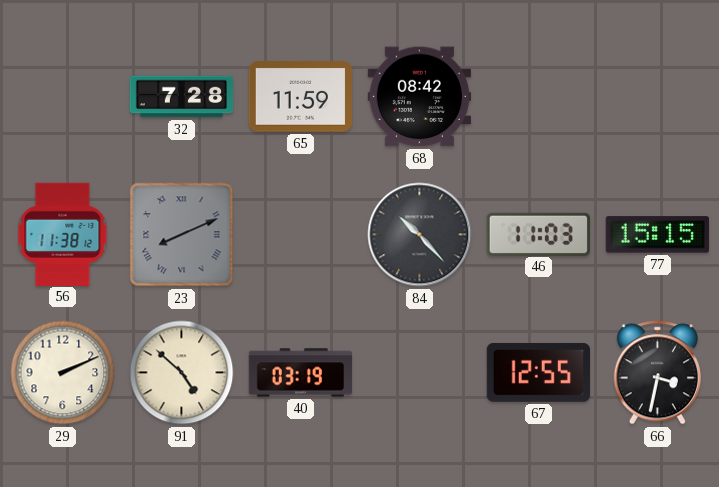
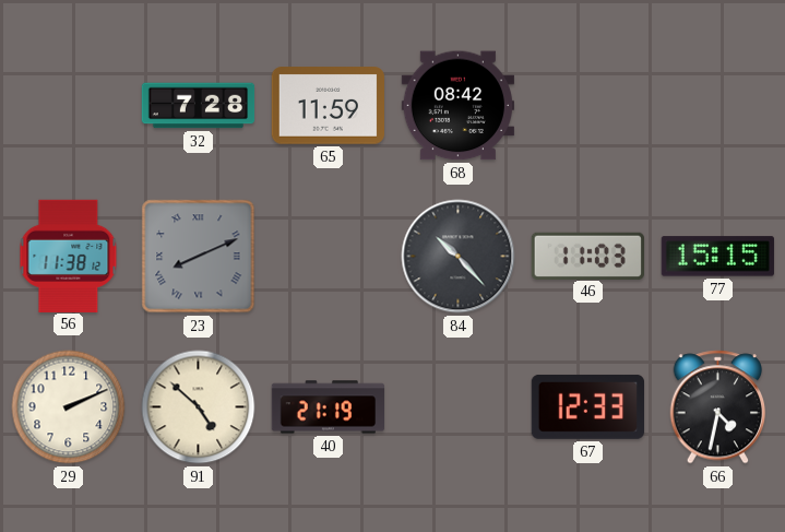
40: 03:19 -> 21:19 (329, 407)
67: 12:55 -> 12:33 (587, 406)
66: 3:32 -> 4:32 (718, 407)
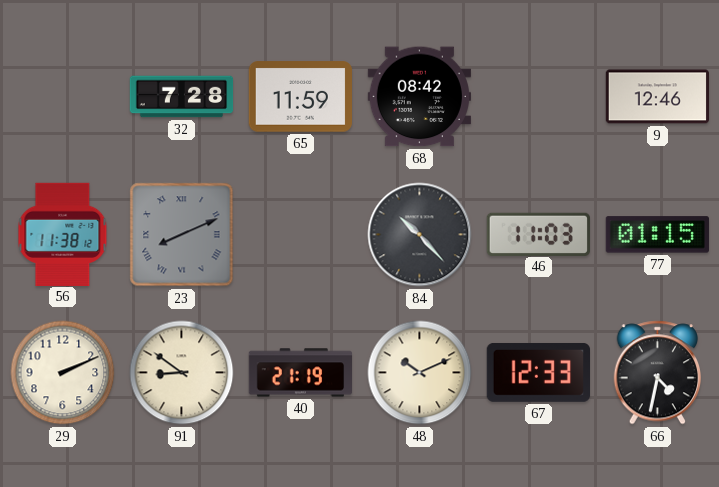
9: none -> 12:46 (657, 97)
77: 15:15 -> 01:15 (657, 235)
91: 4:52 -> 8:51 (182, 373)
48: none -> 10:11 (420, 373)
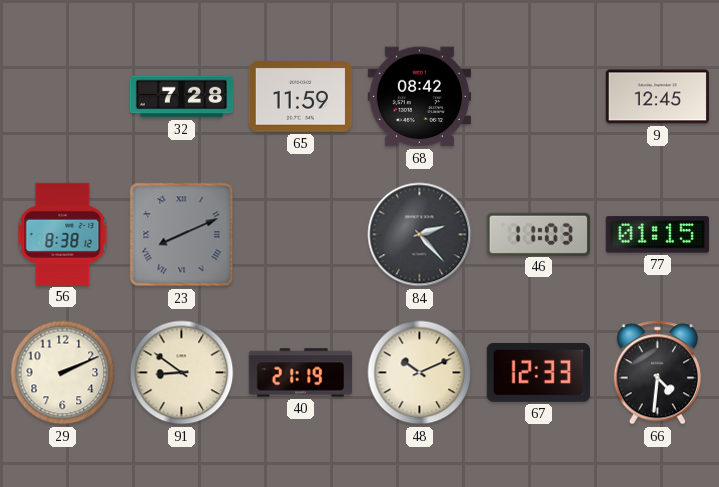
9: 12:46 -> 12:45 (657, 97)
56: 11:38 -> 8:38 (63, 234)
84: 10:23 -> 2:23 (420, 235)
66: 4:32 -> 4:31 (658, 373)
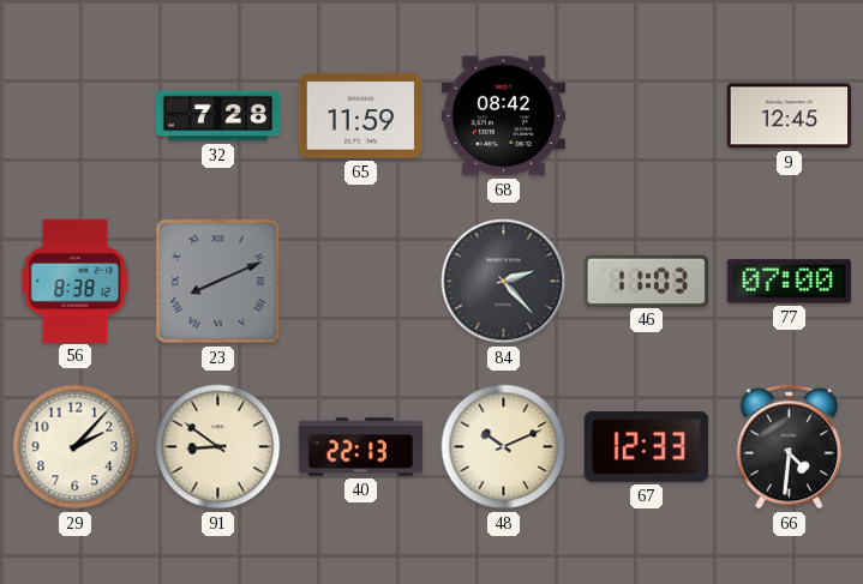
77: 01:15 -> 07:00 (789, 282)
29: 2:11 -> 2:07 (76, 447)
40: 21:19 -> 22:13 (361, 447)
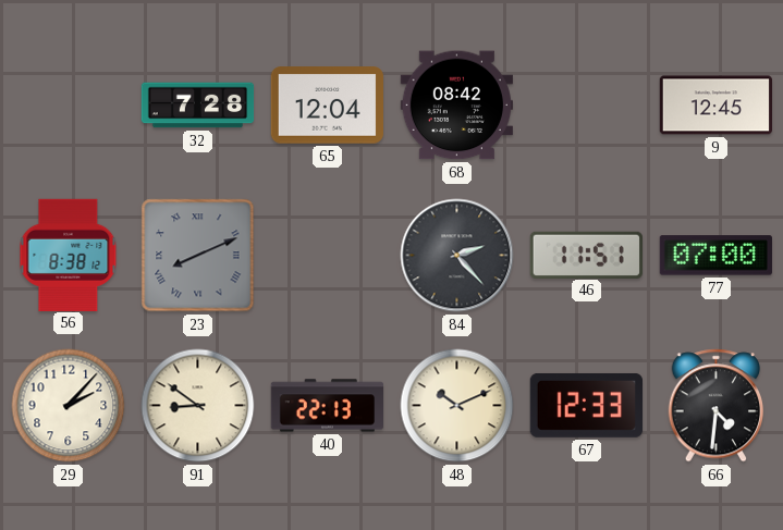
65: 11:59 -> 12:04 (327, 106)
46: 11:03 -> 11:51 (586, 255)
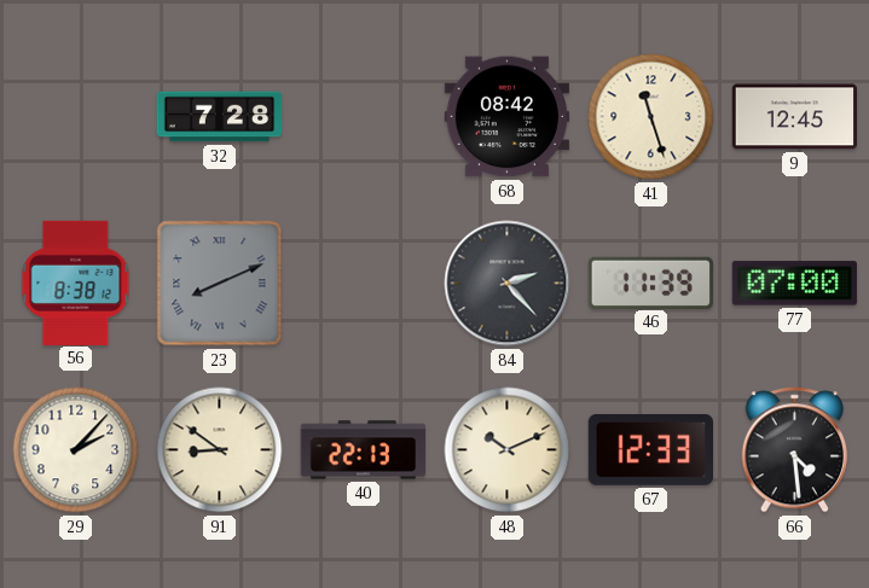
65: 12:04 -> none (327, 106)
41: none -> 11:27 (651, 117)
46: 11:51 -> 11:39 (650, 283)
66: 4:31 -> 4:29 (795, 450)
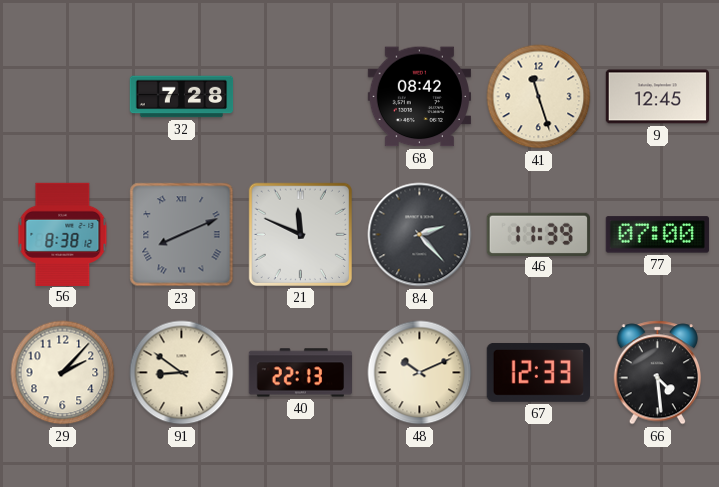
21: none -> 11:49 (300, 234)
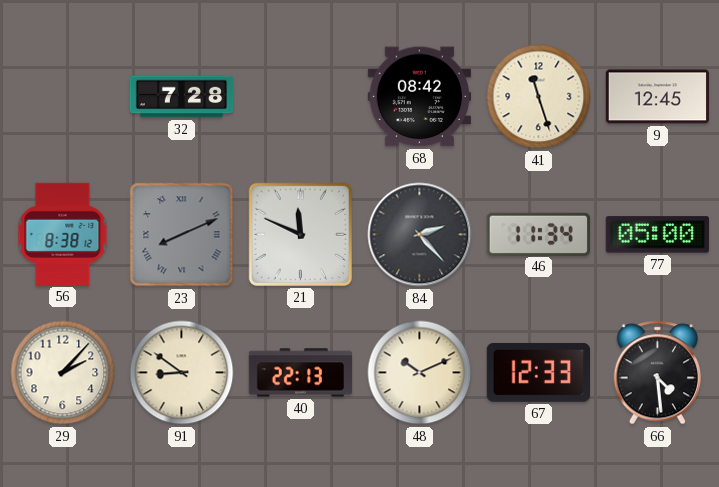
46: 11:39 -> 11:34 (538, 234)
77: 07:00 -> 05:00 (657, 235)
